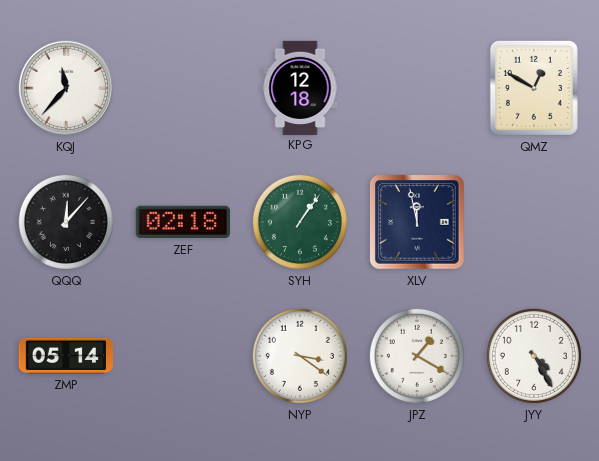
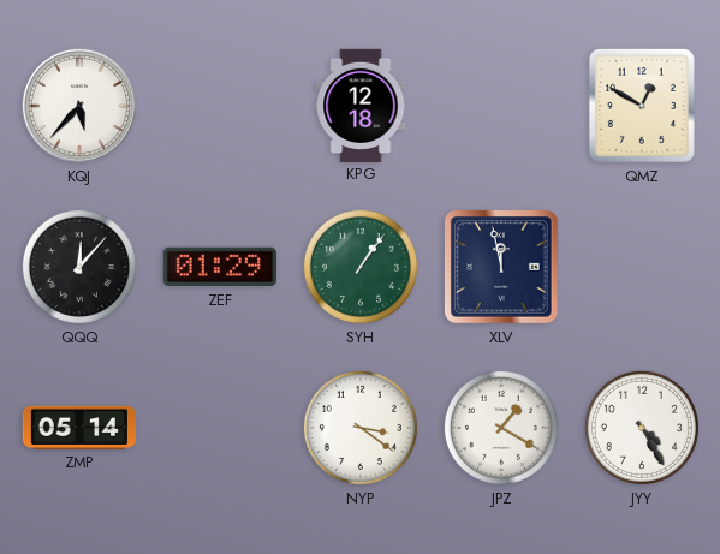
KQJ: 11:37 -> 5:37 (79, 106)
ZEF: 02:18 -> 01:29 (220, 267)
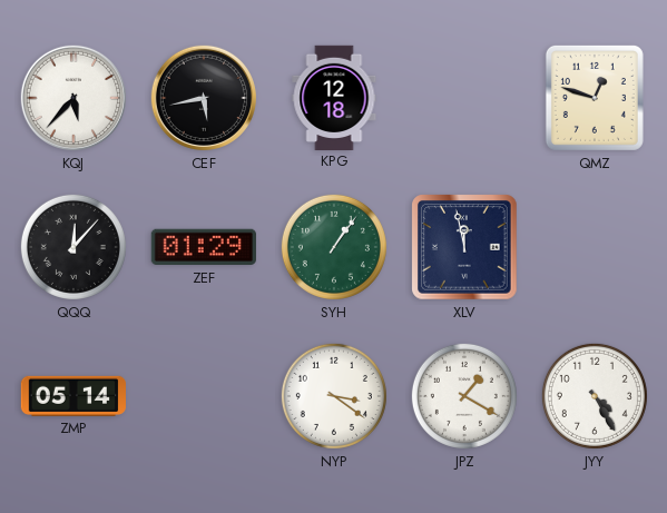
CEF: none -> 5:43 (204, 98)
QMZ: 12:50 -> 12:48 (595, 98)
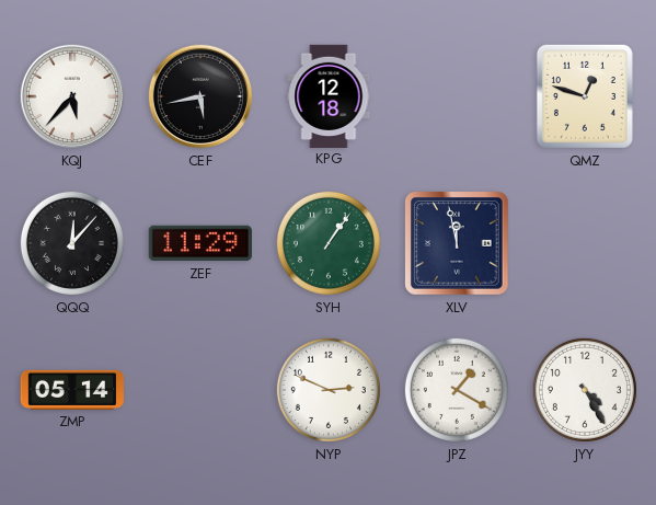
ZEF: 01:29 -> 11:29 (200, 243)
NYP: 3:21 -> 2:49 (329, 390)
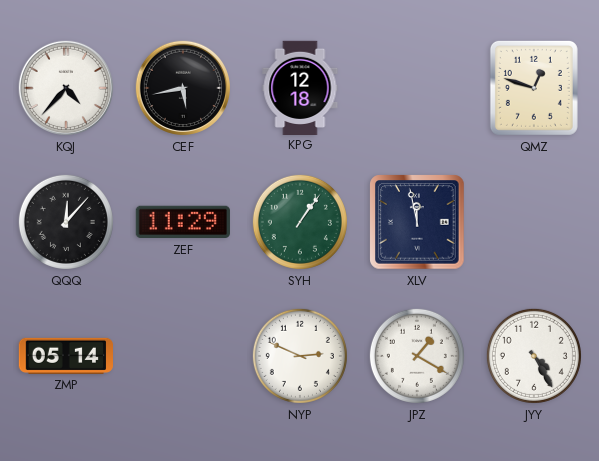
KQJ: 5:37 -> 4:37 (66, 88)
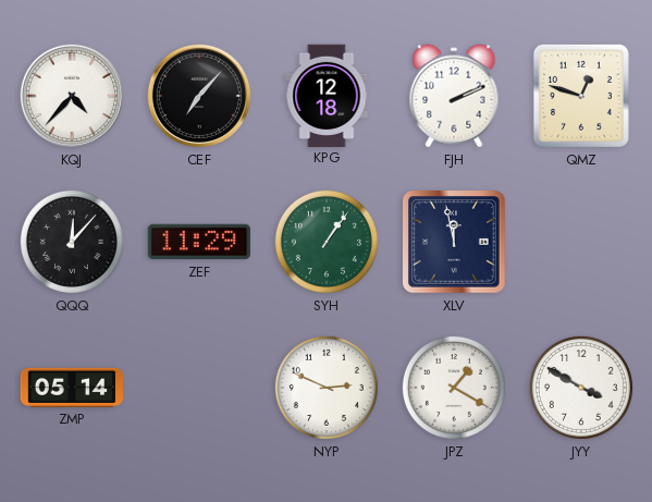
CEF: 5:43 -> 7:07 (199, 96)
FJH: none -> 2:11 (454, 96)
JYY: 4:25 -> 3:50 (581, 388)
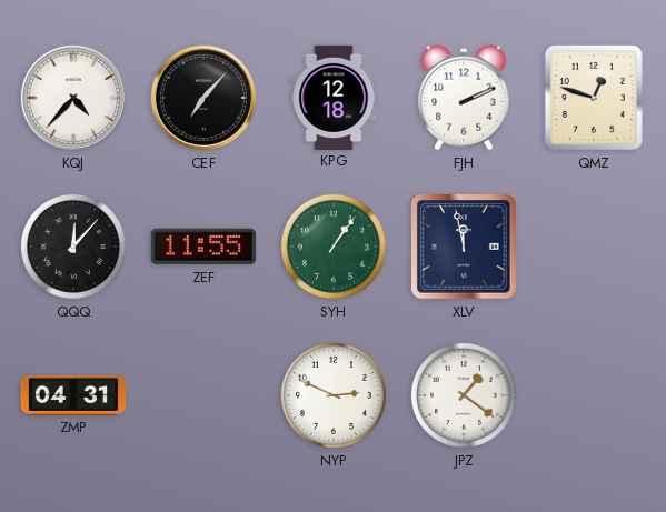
ZEF: 11:29 -> 11:55 (203, 247)
ZMP: 05:14 -> 04:31 (72, 395)
JPZ: 1:20 -> 1:21 (464, 395)
JYY: 3:50 -> none (581, 388)
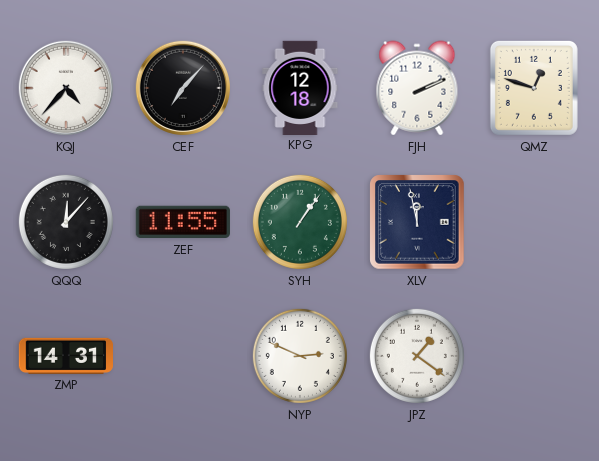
ZMP: 04:31 -> 14:31 (65, 356)
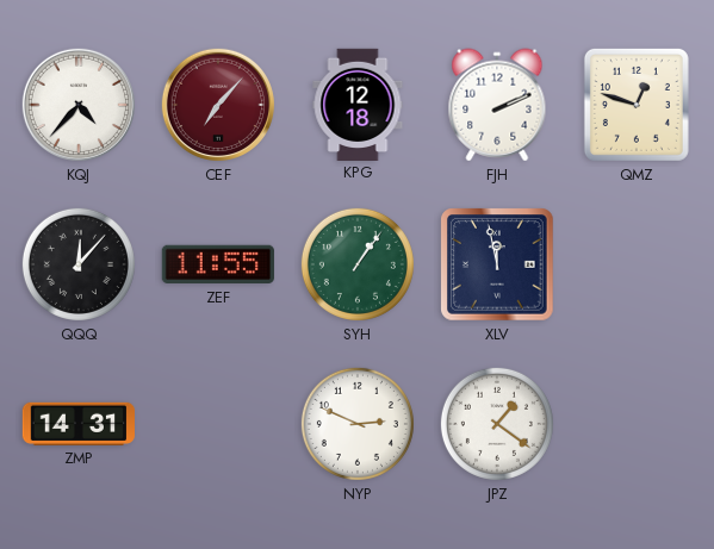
CEF dial: black -> burgundy (218, 105)
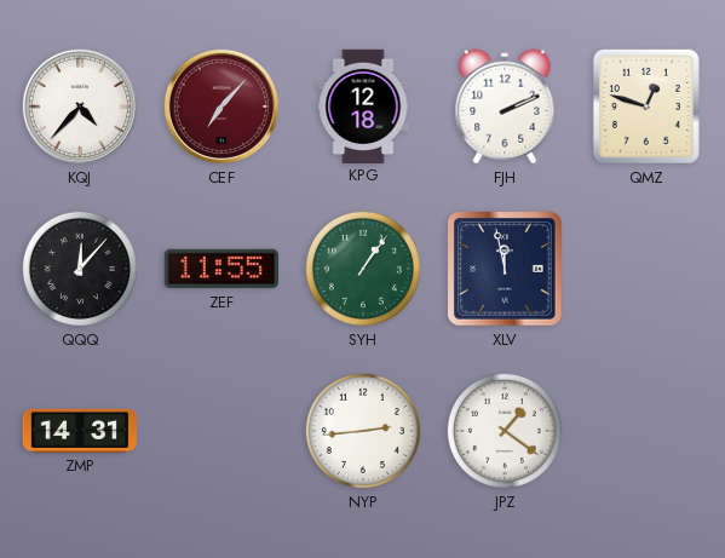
NYP: 2:49 -> 2:44 (363, 431)
